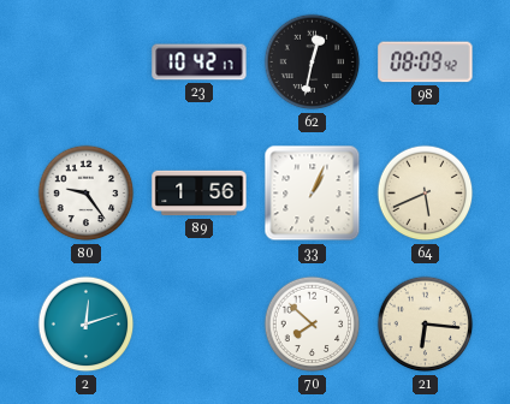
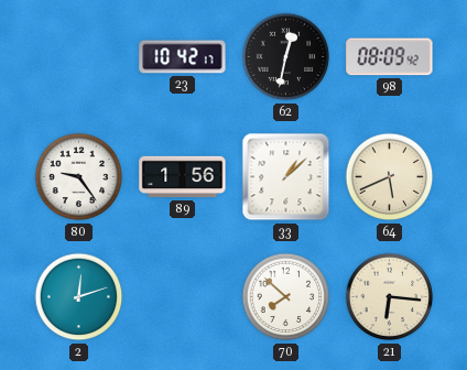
33: 1:04 -> 1:08 (286, 177)
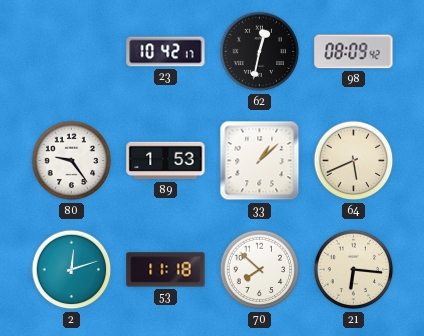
89: 1:56 -> 1:53 (166, 161)
53: none -> 11:18 (166, 270)
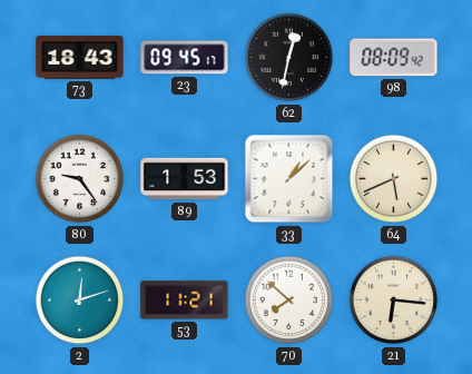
73: none -> 18:43 (80, 58)
23: 10:42 -> 09:45 (185, 58)
53: 11:18 -> 11:21 (185, 301)
